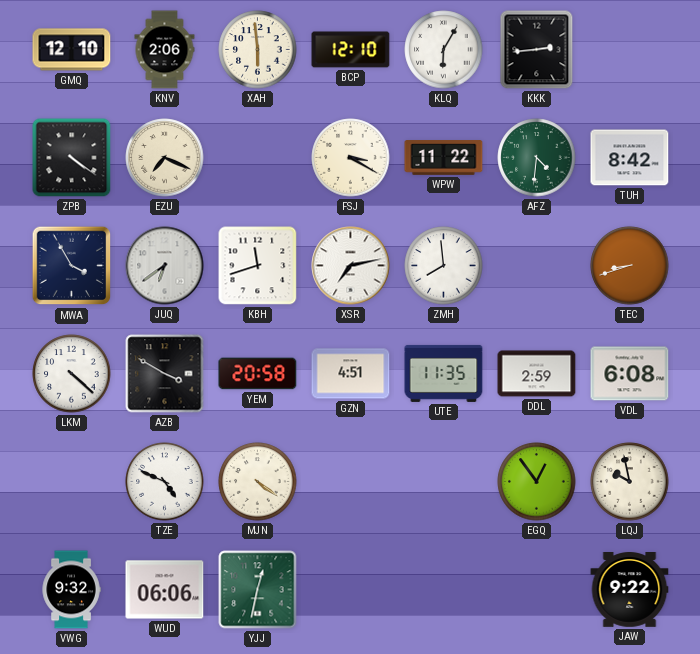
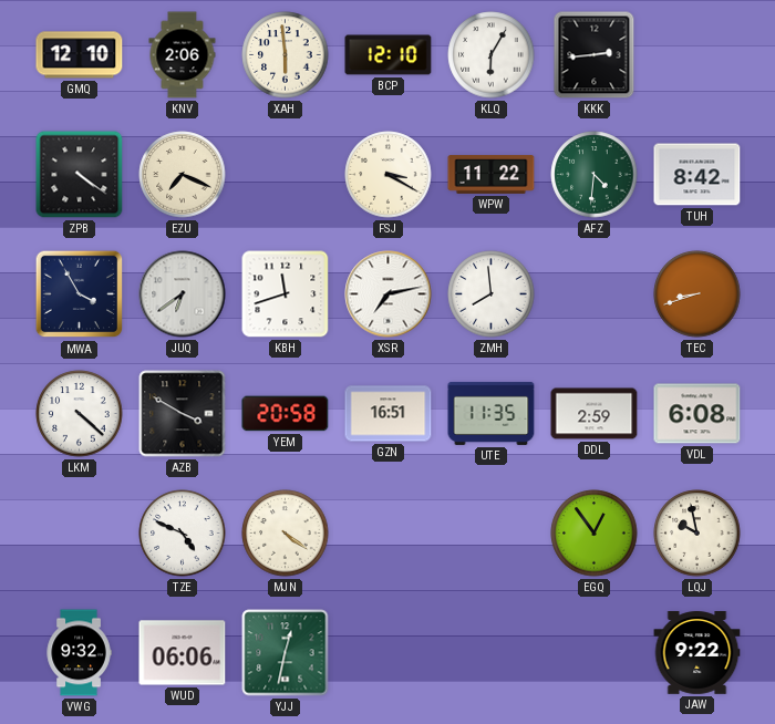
GZN: 4:51 -> 16:51 (389, 414)
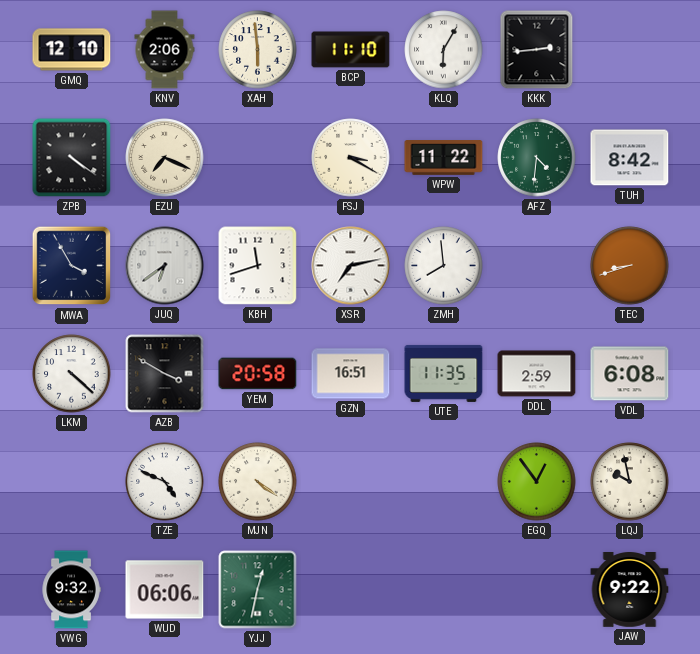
BCP: 12:10 -> 11:10 (351, 50)
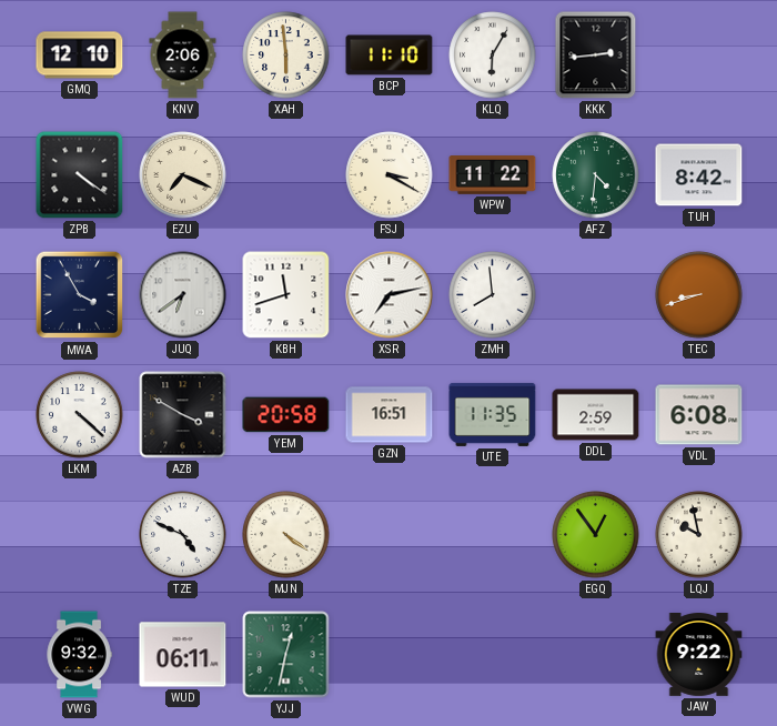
WUD: 06:06 -> 06:11 (183, 655)
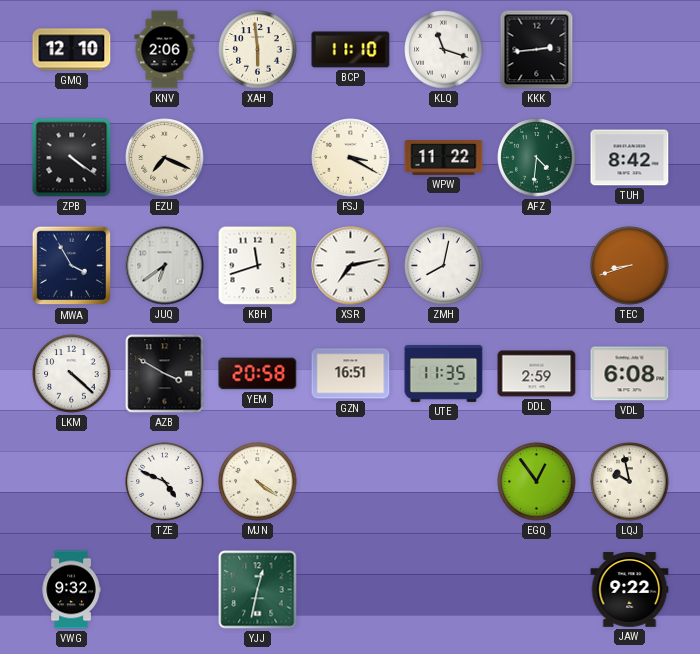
KLQ: 6:05 -> 11:18 (444, 50)
ZMH: 7:59 -> 8:02 (444, 266)
WUD: 06:11 -> none (183, 655)
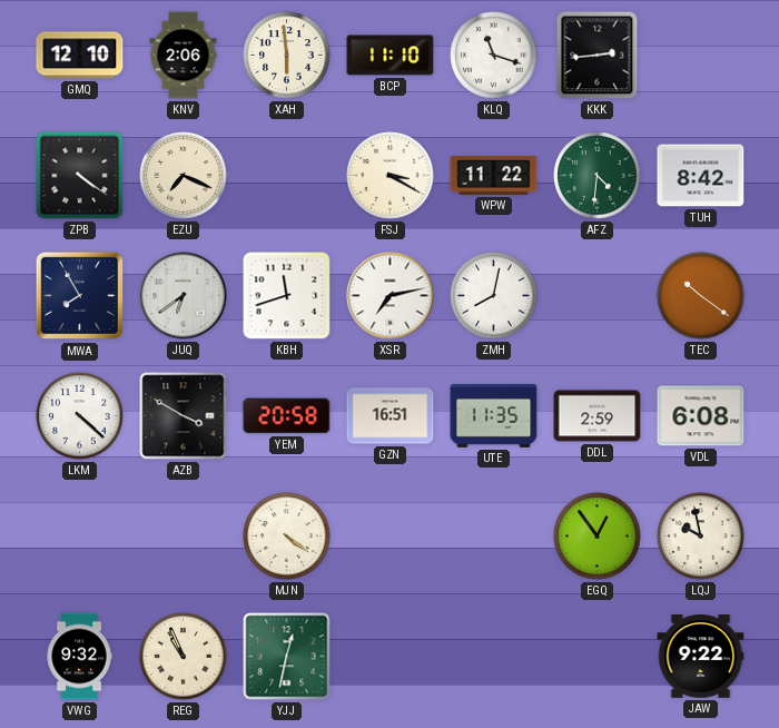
MWA: 3:55 -> 7:55 (80, 296)
TEC: 8:42 -> 10:21 (701, 296)
TZE: 4:49 -> none (165, 482)
REG: none -> 10:56 (184, 657)
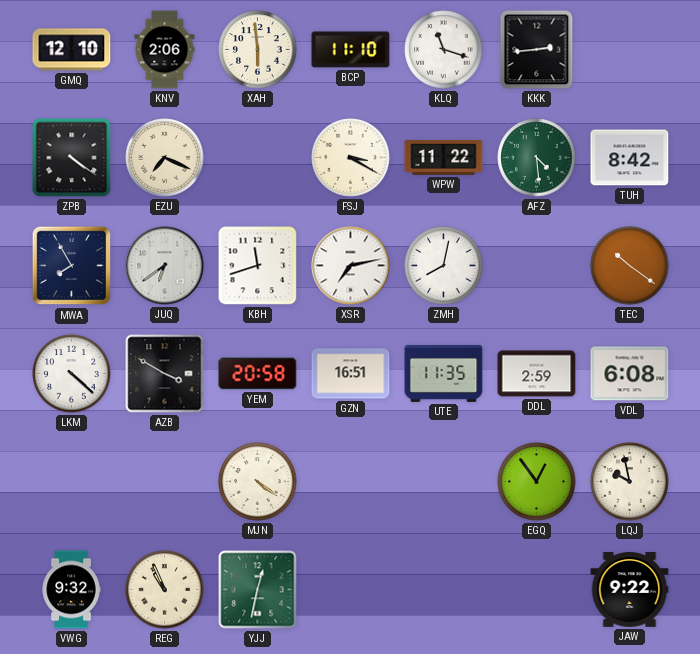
AFZ: 4:31 -> 4:29 (537, 158)
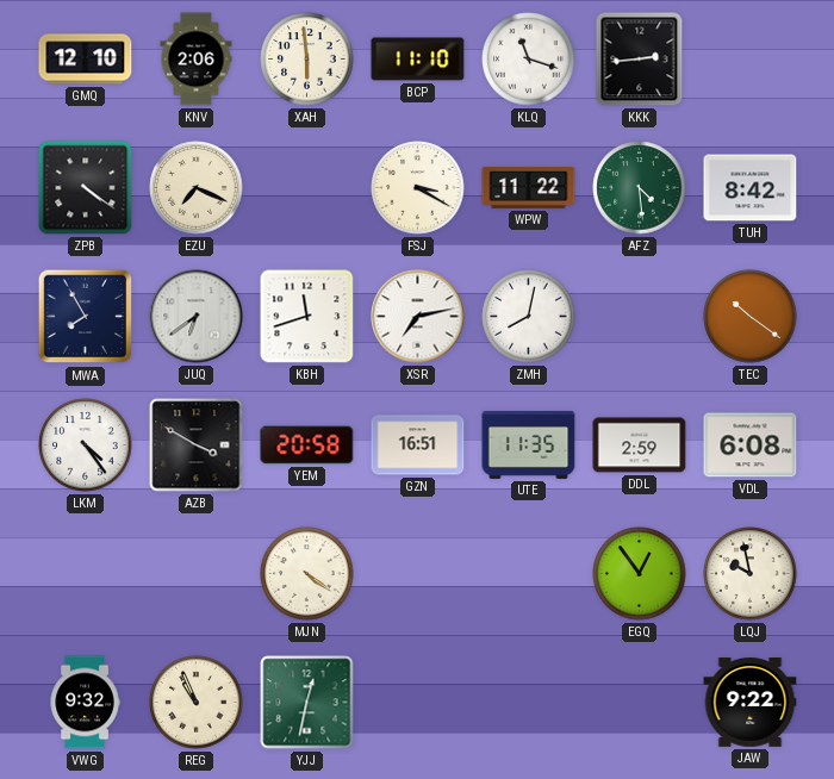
LKM: 4:22 -> 4:24 (86, 445)
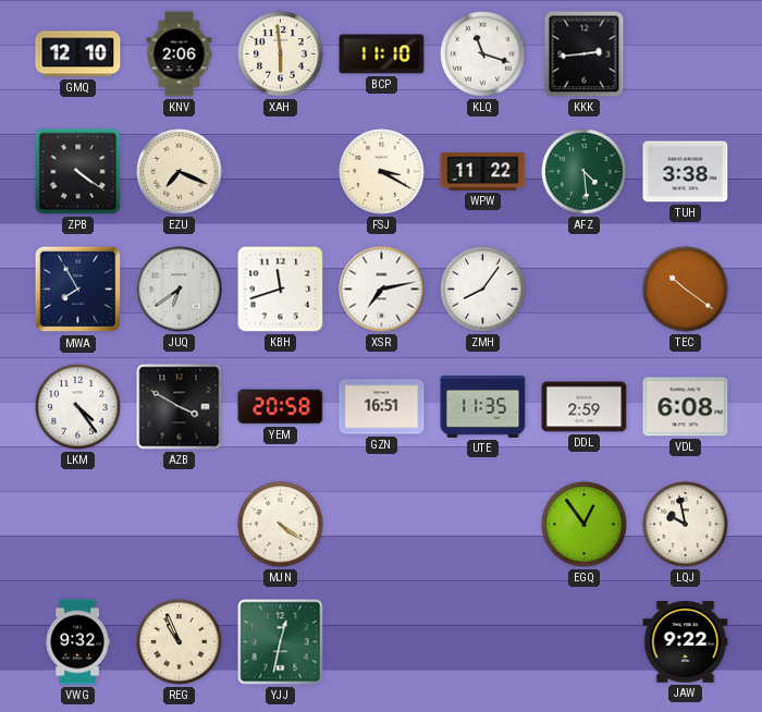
TUH: 8:42 -> 3:38 (686, 172)
ZMH: 8:02 -> 8:06 (483, 290)
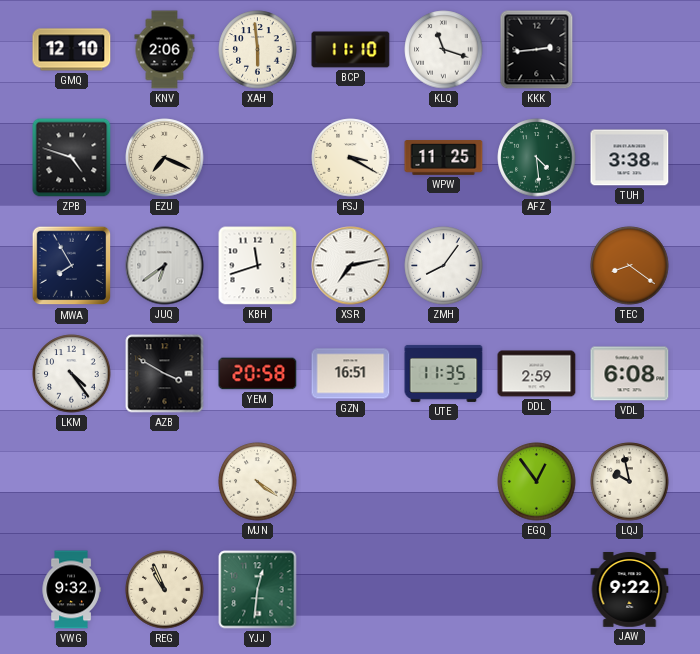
ZPB: 4:21 -> 4:48 (72, 158)
WPW: 11:22 -> 11:25 (444, 158)
TEC: 10:21 -> 8:21 (630, 266)
YJJ: 12:32 -> 12:31 (258, 590)
